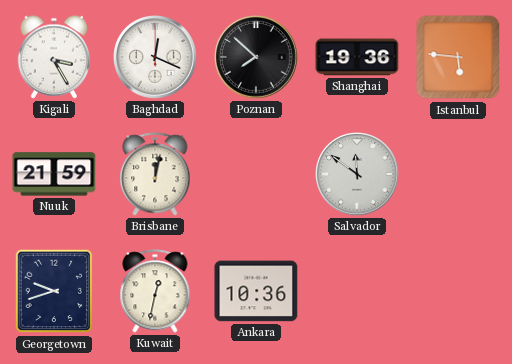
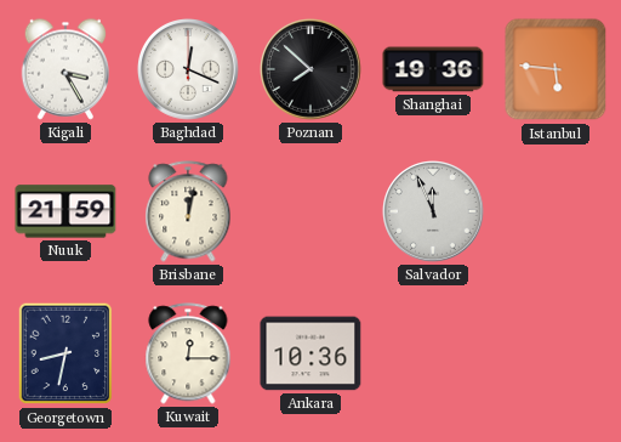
Salvador: 11:51 -> 11:56 (434, 212)
Georgetown: 9:42 -> 8:32 (65, 353)
Kuwait: 12:32 -> 12:15 (188, 353)
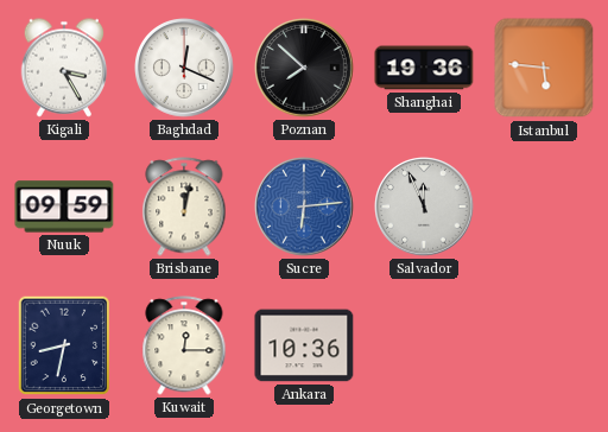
Nuuk: 21:59 -> 09:59 (64, 207)
Sucre: none -> 6:14 (305, 208)
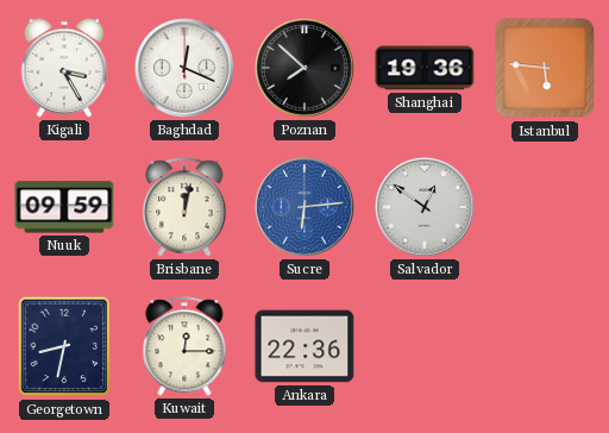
Salvador: 11:56 -> 12:51 (426, 208)
Ankara: 10:36 -> 22:36 (304, 346)
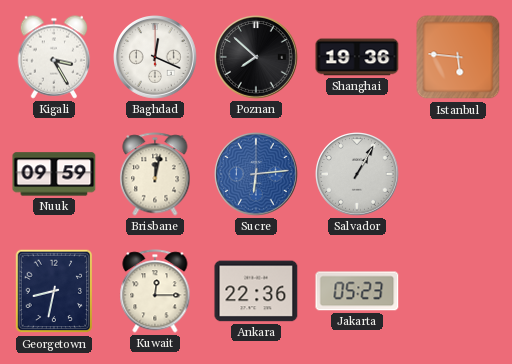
Salvador: 12:51 -> 1:05 (358, 175)
Jakarta: none -> 05:23 (357, 291)
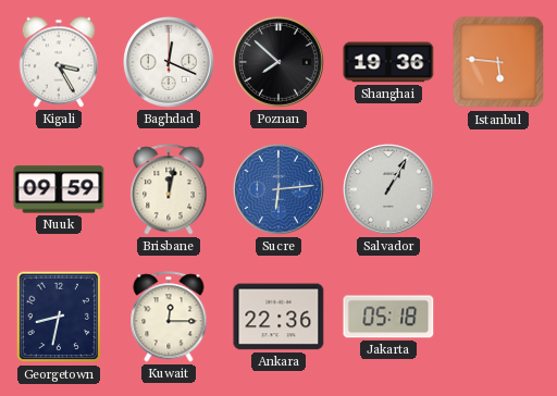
Jakarta: 05:23 -> 05:18 (388, 317)
